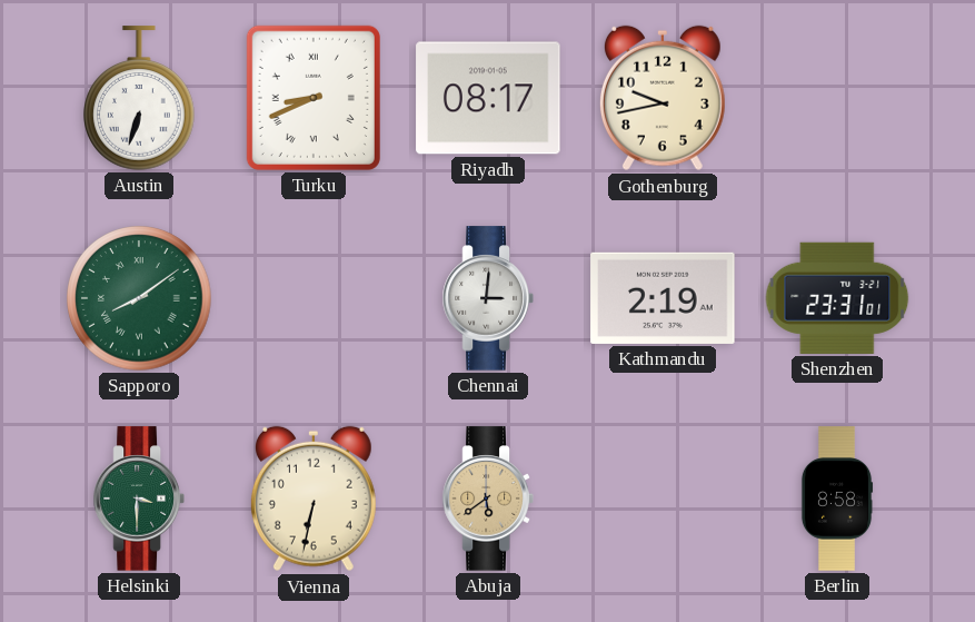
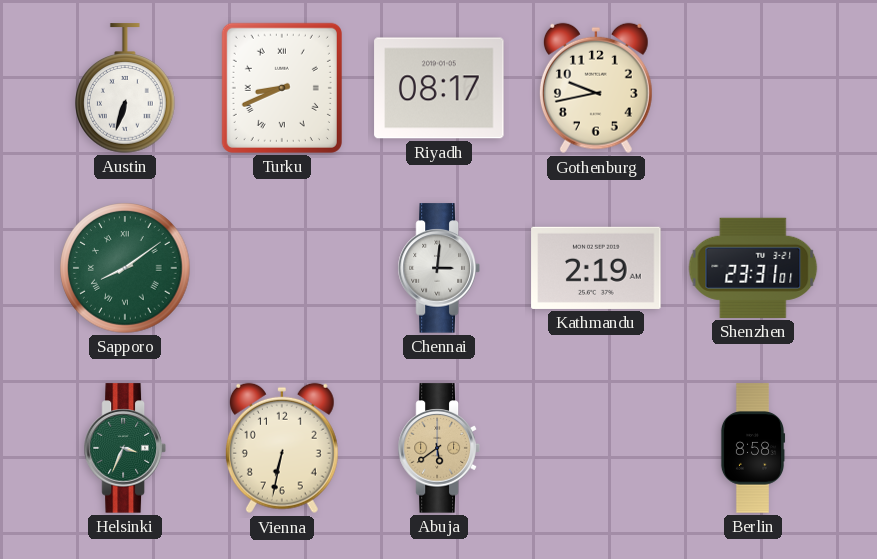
Helsinki: 3:30 -> 3:34 (125, 448)
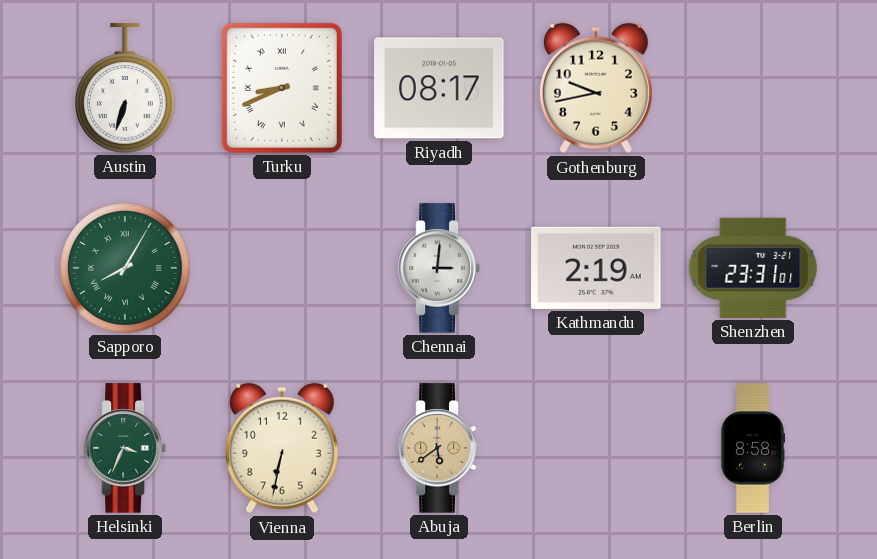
Sapporo: 8:09 -> 8:05 (125, 268)
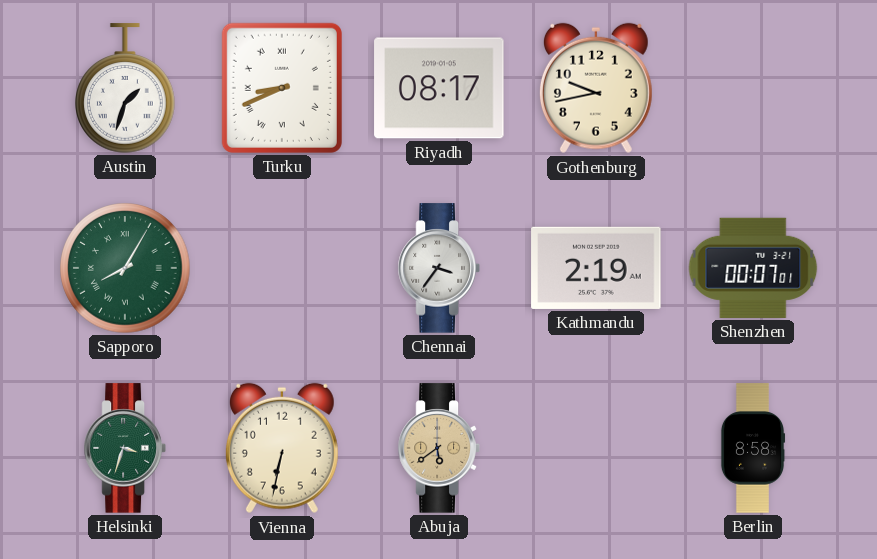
Austin: 6:33 -> 1:33 (126, 88)
Chennai: 3:01 -> 3:36 (439, 268)
Shenzhen: 23:31 -> 00:07 (753, 268)
Helsinki: 3:34 -> 3:33 (125, 448)
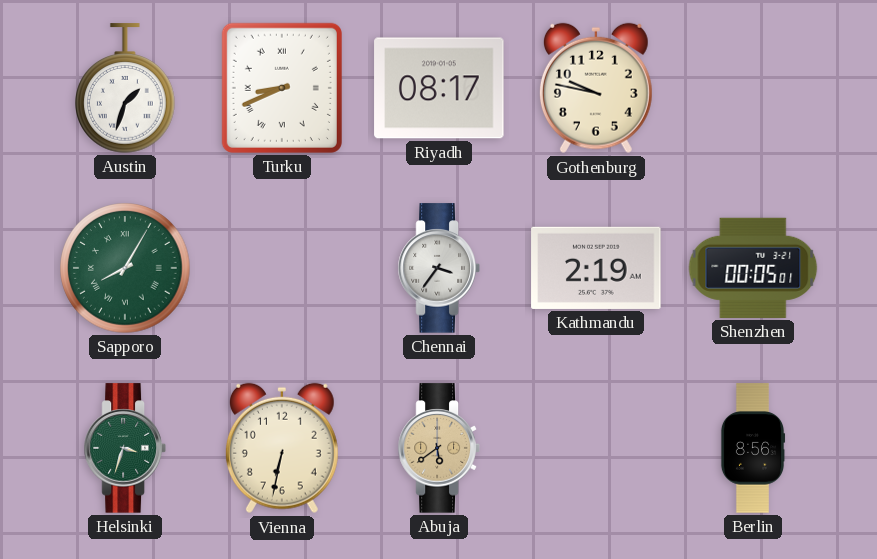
Gothenburg: 9:43 -> 9:47 (596, 88)
Shenzhen: 00:07 -> 00:05 (753, 268)
Berlin: 8:58 -> 8:56 (753, 448)
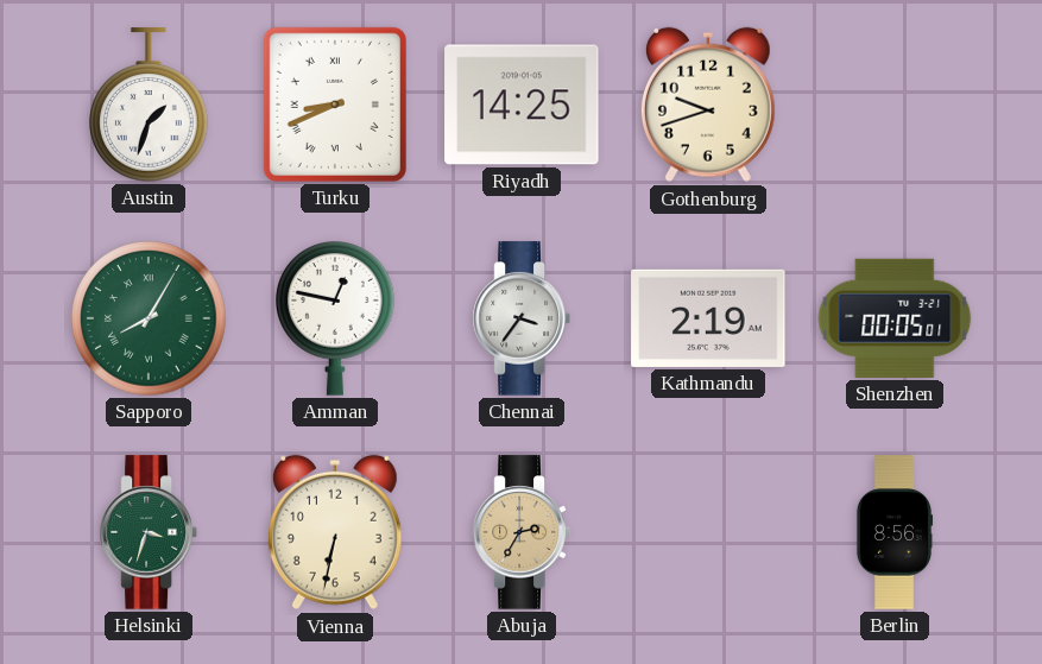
Riyadh: 08:17 -> 14:25 (522, 105)
Gothenburg: 9:47 -> 9:42 (708, 105)
Amman: none -> 12:47 (336, 320)
Abuja: 5:39 -> 2:35 (522, 532)
